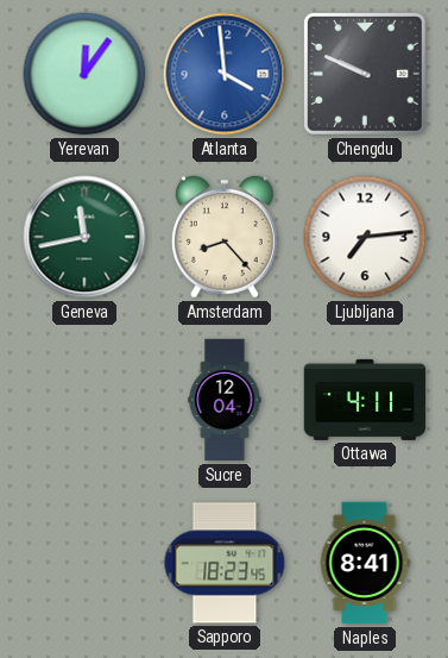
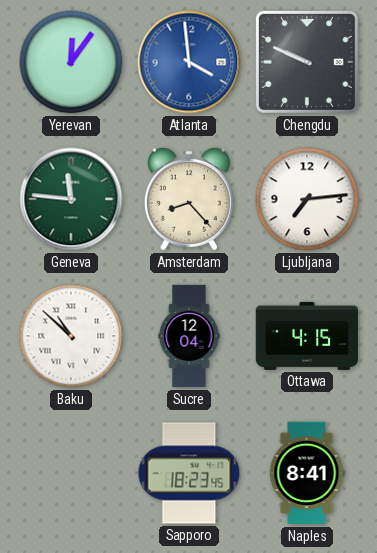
Geneva: 11:43 -> 11:46 (71, 199)
Baku: none -> 10:52 (71, 336)
Ottawa: 4:11 -> 4:15 (307, 336)
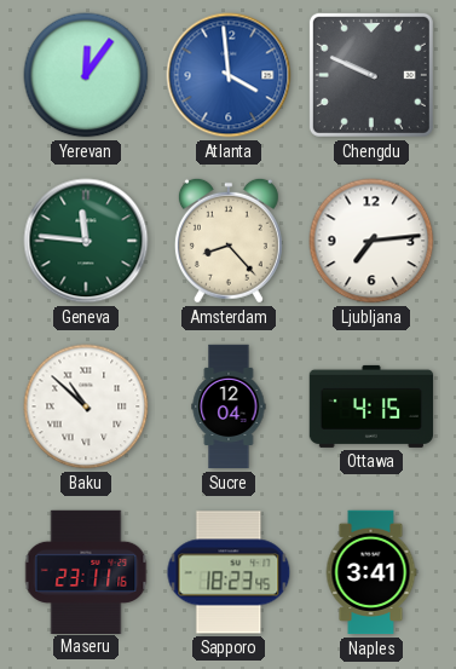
Maseru: none -> 23:11 (86, 571)
Naples: 8:41 -> 3:41 (371, 572)
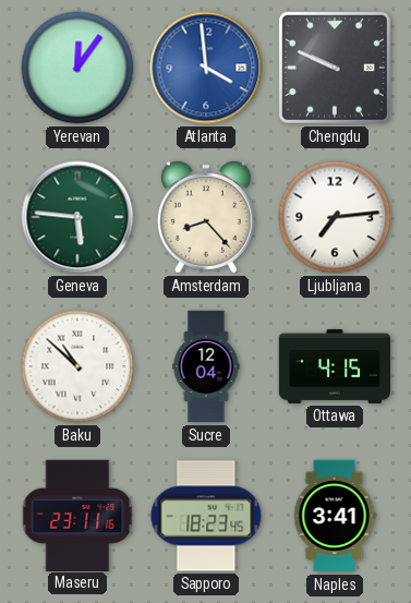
Geneva: 11:46 -> 5:46 (77, 217)
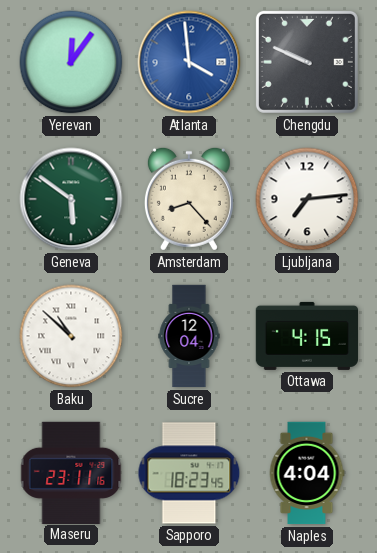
Geneva: 5:46 -> 5:51 (71, 199)
Naples: 3:41 -> 4:04 (307, 473)
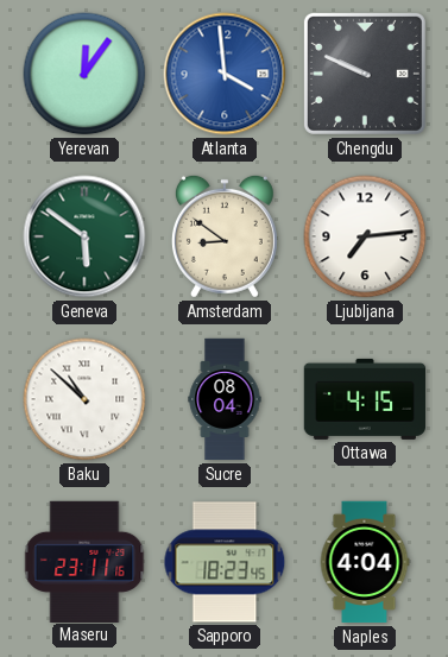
Amsterdam: 8:23 -> 8:51 (225, 236)
Sucre: 12:04 -> 08:04 (225, 399)
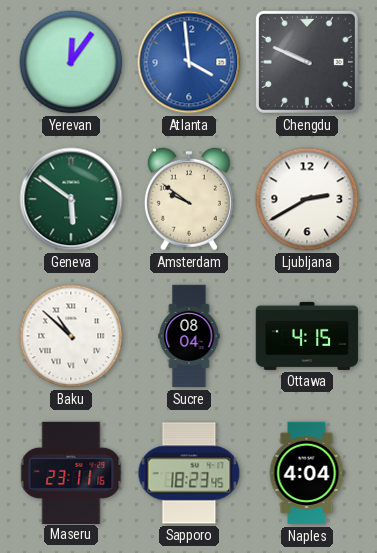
Amsterdam: 8:51 -> 9:51 (189, 199)
Ljubljana: 7:14 -> 2:40 (307, 199)
